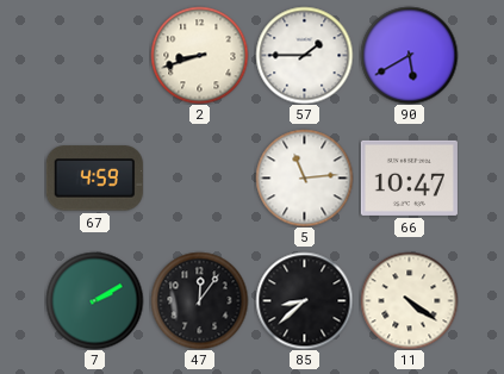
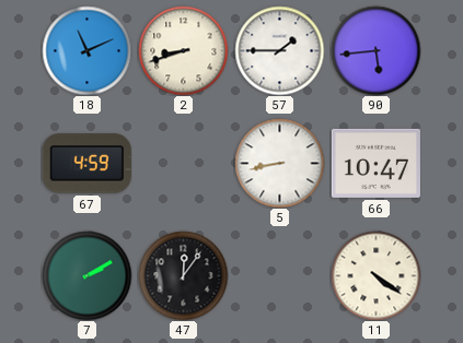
18: none -> 11:11 (86, 50)
90: 5:40 -> 5:44 (375, 50)
5: 11:14 -> 8:43 (279, 163)
85: 8:38 -> none (304, 300)
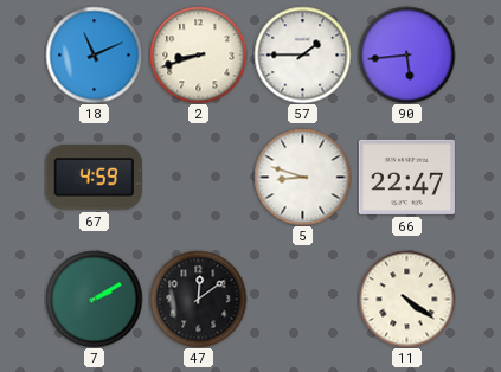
5: 8:43 -> 8:48 (302, 177)
66: 10:47 -> 22:47 (406, 177)
47: 12:06 -> 12:09 (198, 299)
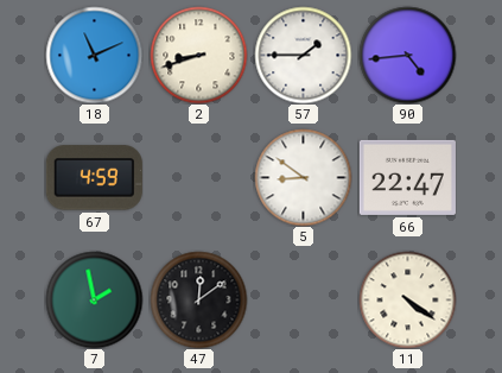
90: 5:44 -> 4:44 (407, 55)
5: 8:48 -> 8:51 (303, 177)
7: 2:10 -> 1:58 (94, 299)
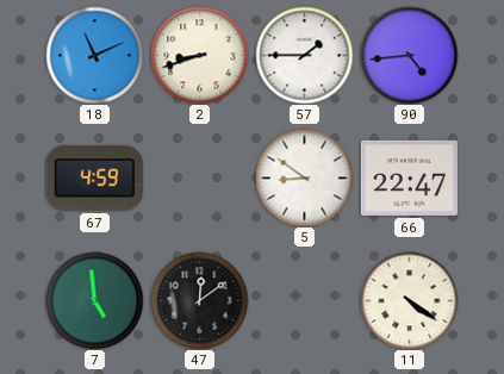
7: 1:58 -> 4:59 (94, 300)
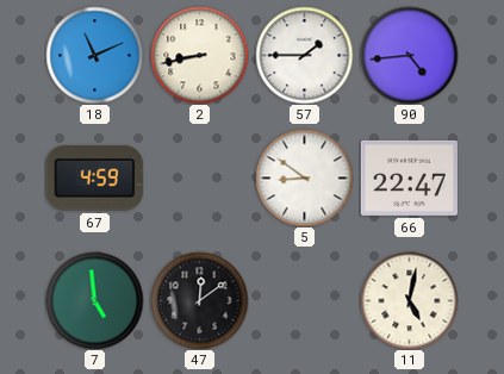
2: 8:42 -> 8:43 (199, 55)
11: 4:21 -> 5:02 (409, 300)
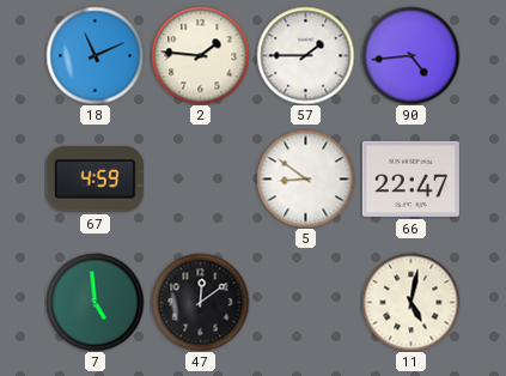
2: 8:43 -> 1:46 (200, 55)
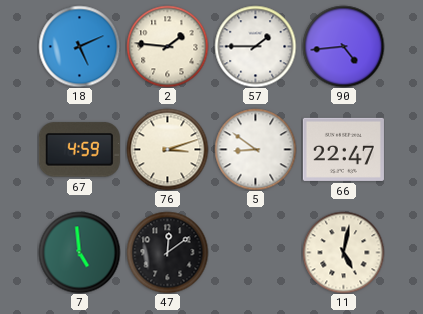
18: 11:11 -> 5:11 (79, 46)
76: none -> 3:12 (167, 149)
